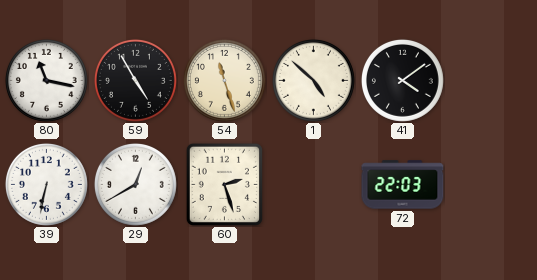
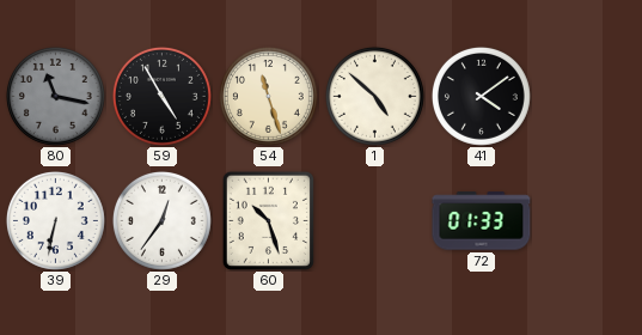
80 dial: white -> grey (55, 96)
29: 12:40 -> 12:36 (161, 220)
60: 2:27 -> 10:27 (268, 220)
72: 22:03 -> 01:33 (482, 221)
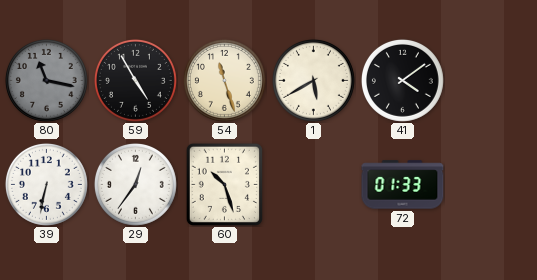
1: 4:52 -> 5:40 (313, 80)
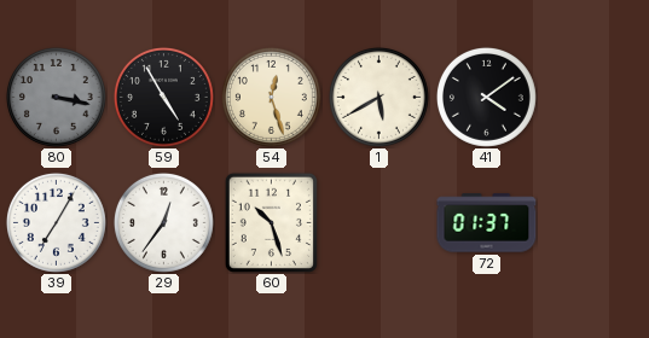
80: 11:17 -> 3:17 (56, 97)
54: 11:27 -> 12:27 (271, 97)
39: 6:32 -> 7:05 (56, 222)
72: 01:33 -> 01:37 (487, 223)
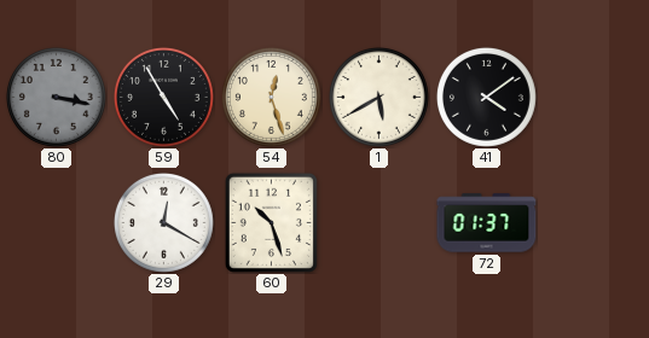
39: 7:05 -> none (56, 222)
29: 12:36 -> 12:20 (163, 222)
